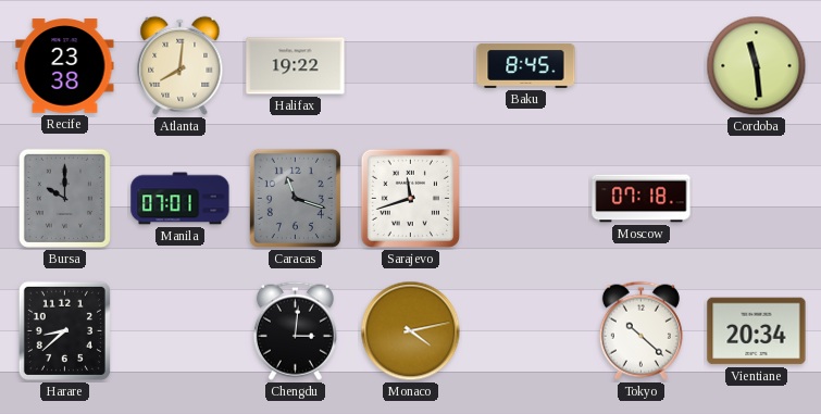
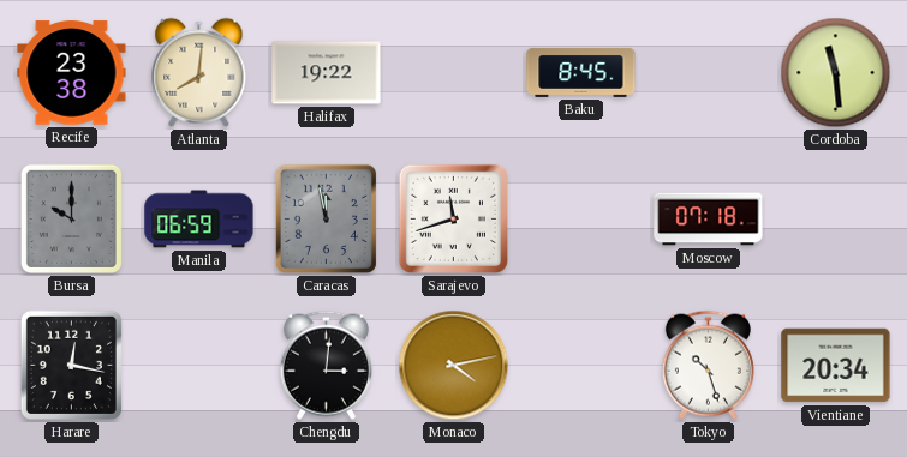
Manila: 07:01 -> 06:59 (199, 220)
Caracas: 11:18 -> 11:58 (326, 218)
Harare: 8:38 -> 12:17 (71, 365)
Tokyo: 10:22 -> 10:27 (708, 365)
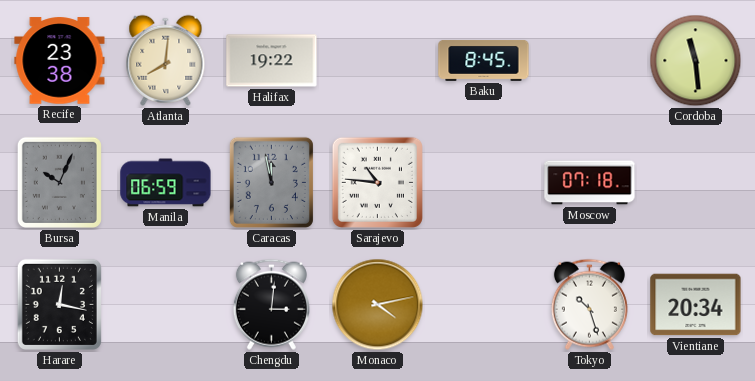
Bursa: 10:00 -> 10:04 (59, 182)
Sarajevo: 11:42 -> 10:46 (377, 182)
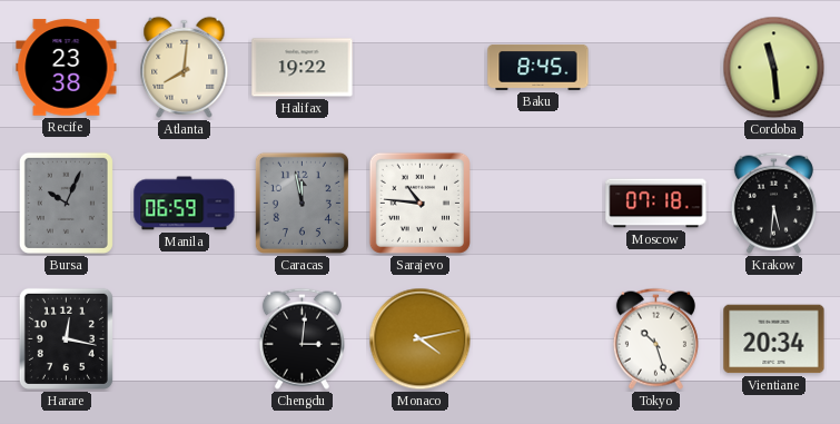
Krakow: none -> 5:31 (773, 203)
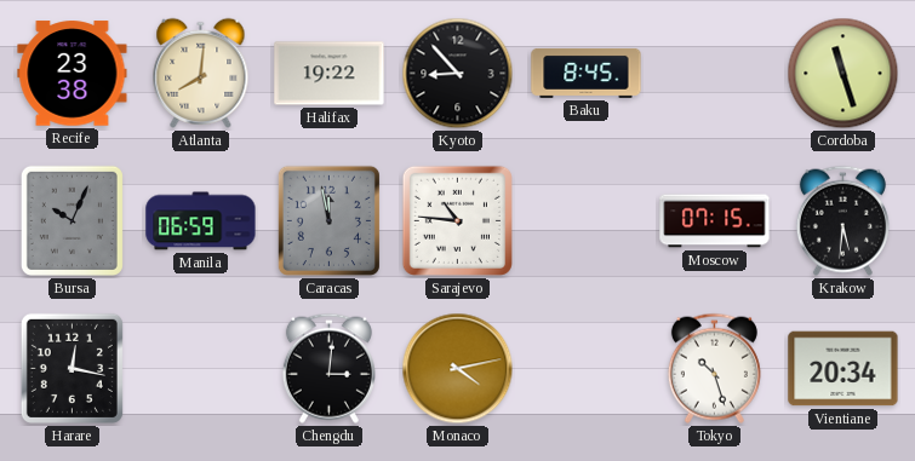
Kyoto: none -> 8:53 (458, 74)
Cordoba: 11:29 -> 11:27 (843, 74)
Moscow: 07:18 -> 07:15 (715, 221)
